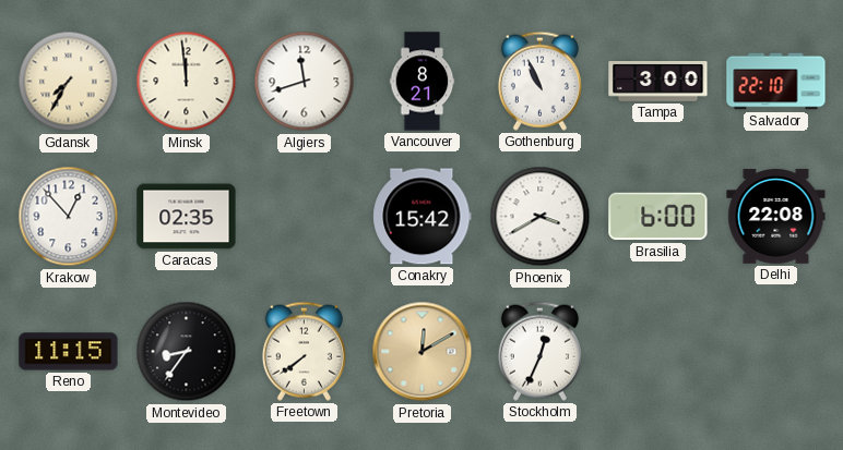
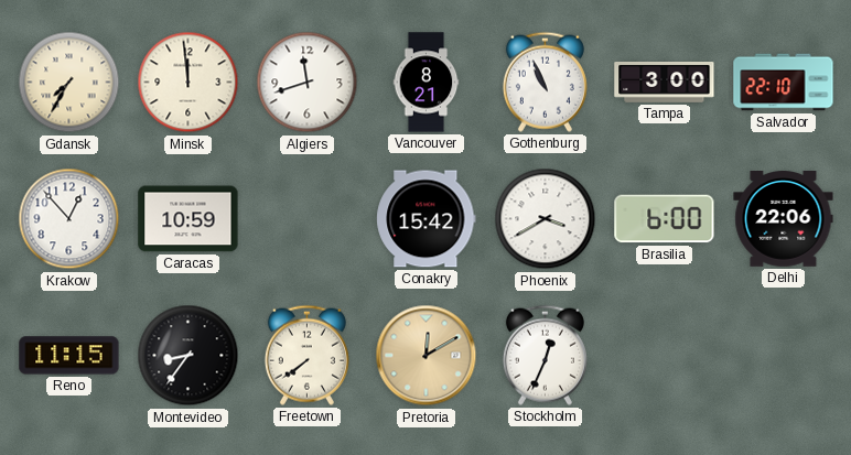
Caracas: 02:35 -> 10:59 (188, 219)
Delhi: 22:08 -> 22:06 (784, 219)
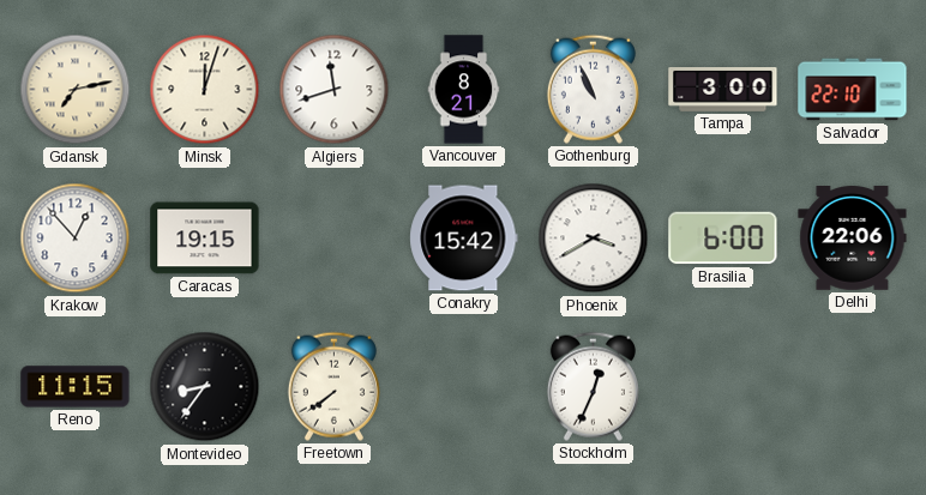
Gdansk: 7:35 -> 7:13 (76, 90)
Minsk: 11:59 -> 12:03 (205, 90)
Caracas: 10:59 -> 19:15 (205, 239)
Pretoria: 12:10 -> none (427, 356)
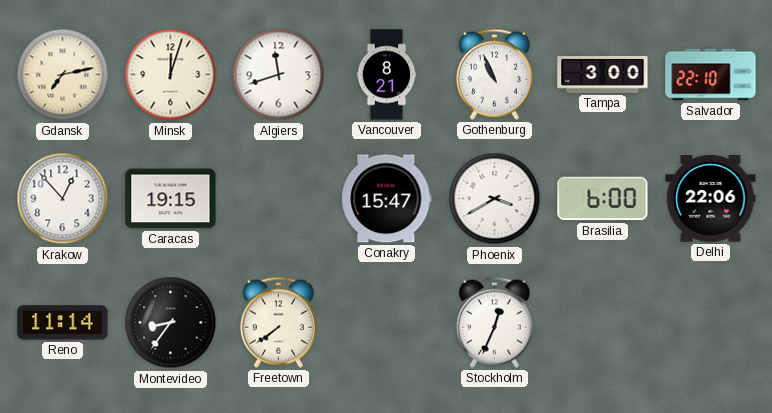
Conakry: 15:42 -> 15:47 (387, 199)
Reno: 11:15 -> 11:14 (63, 323)
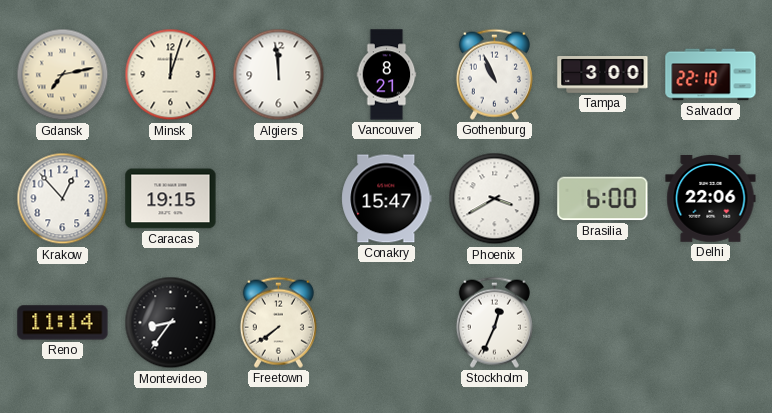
Algiers: 11:42 -> 11:59 (279, 75)
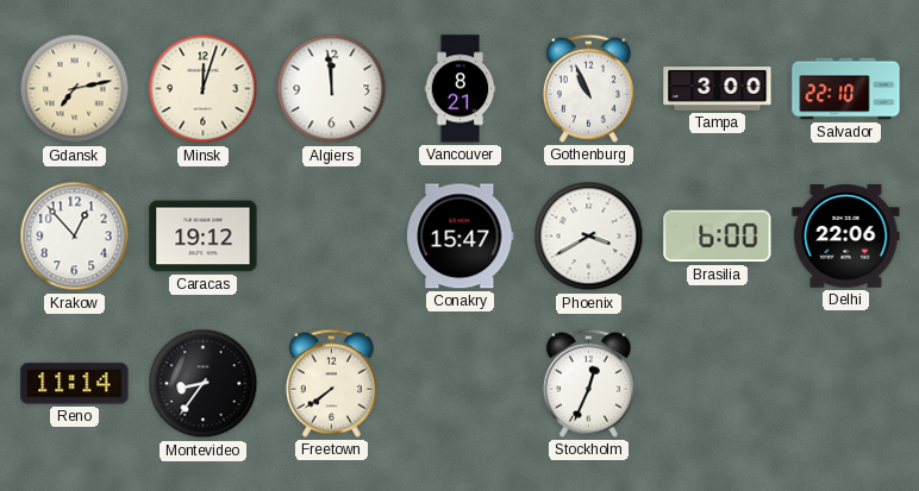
Caracas: 19:15 -> 19:12 (204, 237)
